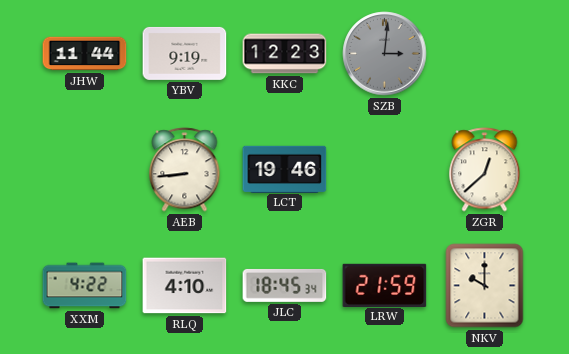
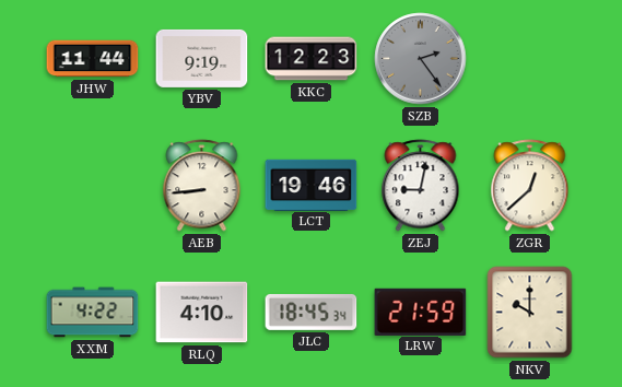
SZB: 3:01 -> 2:24 (421, 59)
ZEJ: none -> 9:02 (421, 186)
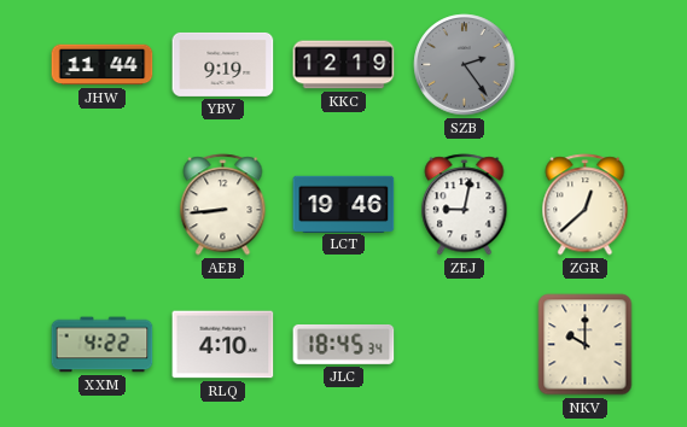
KKC: 12:23 -> 12:19 (344, 65)
LRW: 21:59 -> none (421, 312)
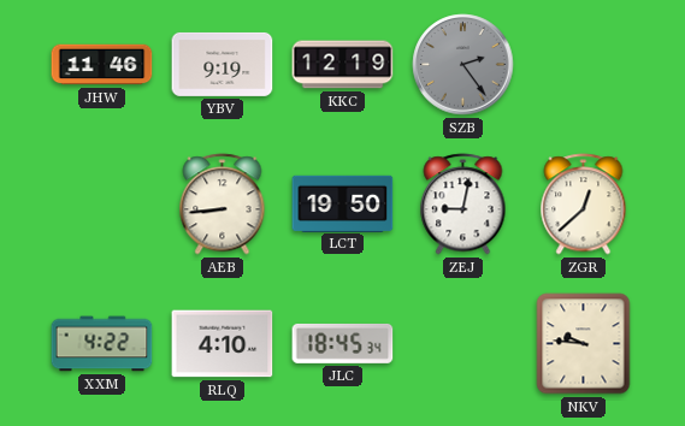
JHW: 11:44 -> 11:46 (102, 65)
LCT: 19:46 -> 19:50 (343, 203)
NKV: 10:00 -> 9:46 (584, 344)
